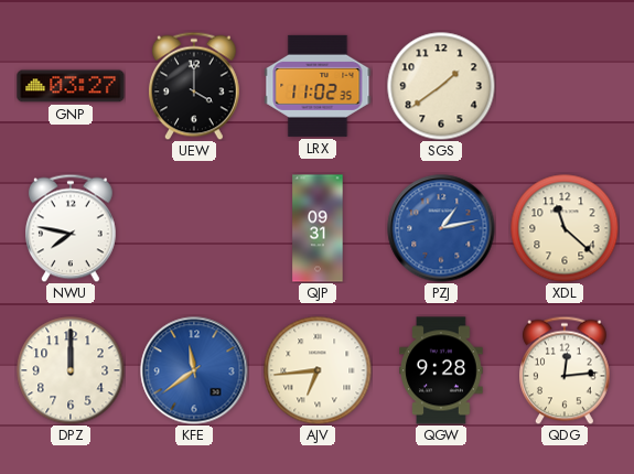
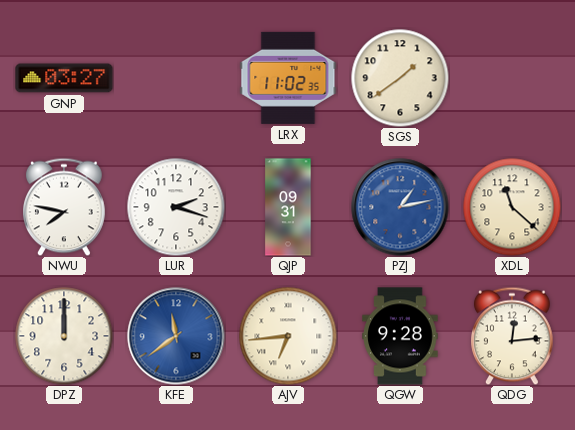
UEW: 4:00 -> none (195, 86)
LUR: none -> 2:18 (176, 207)
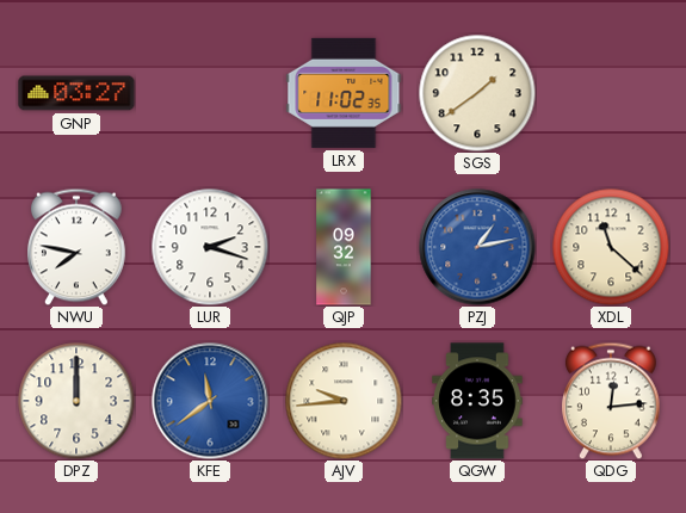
QJP: 09:31 -> 09:32 (344, 247)
AJV: 6:44 -> 9:44 (344, 401)
QGW: 9:28 -> 8:35 (477, 401)
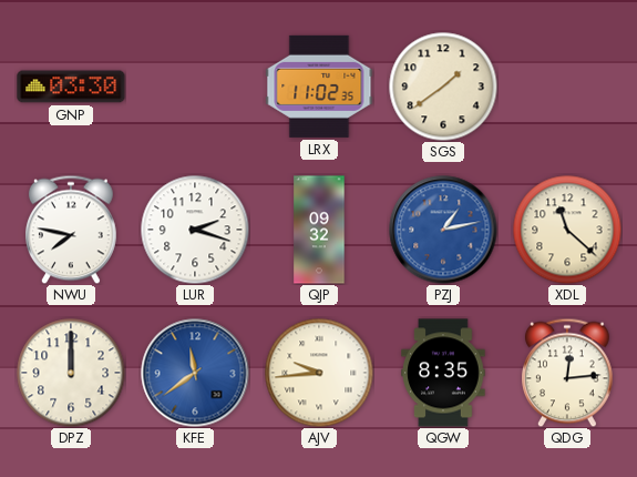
GNP: 03:27 -> 03:30 (71, 87)
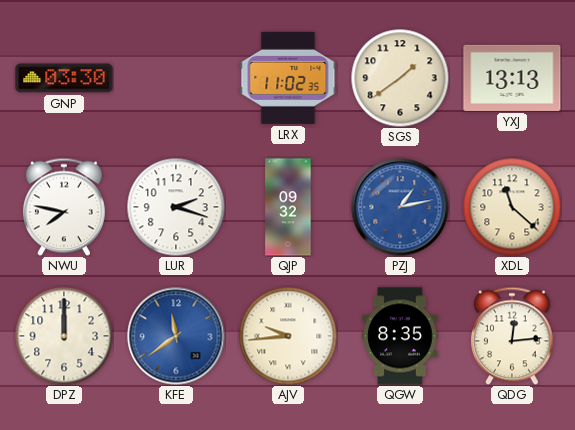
YXJ: none -> 13:13 (512, 78)
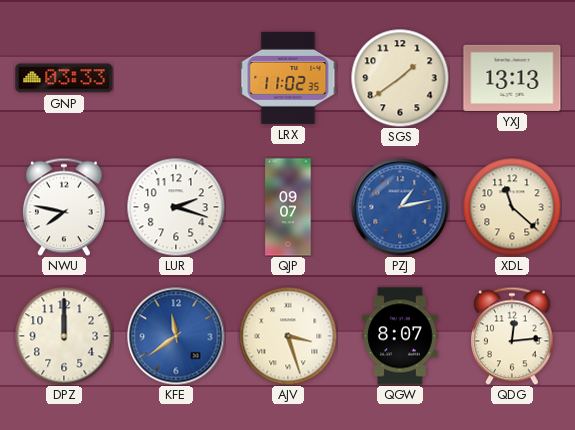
GNP: 03:30 -> 03:33 (64, 78)
QJP: 09:32 -> 09:07 (288, 207)
AJV: 9:44 -> 3:27 (288, 336)
QGW: 8:35 -> 8:07 (400, 336)
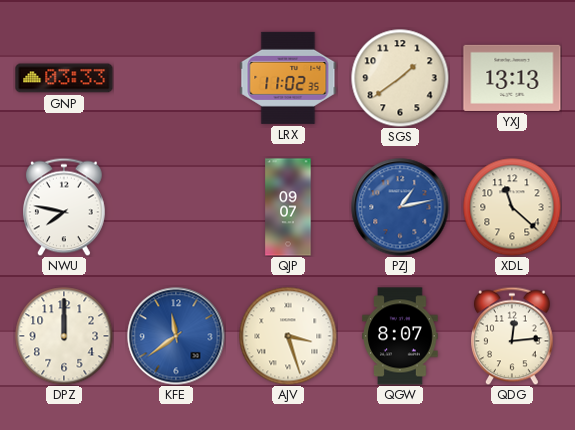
LUR: 2:18 -> none (176, 207)
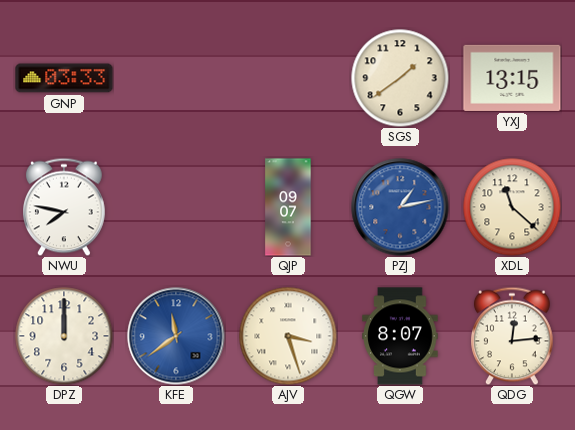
LRX: 11:02 -> none (288, 78)
YXJ: 13:13 -> 13:15 (512, 78)
